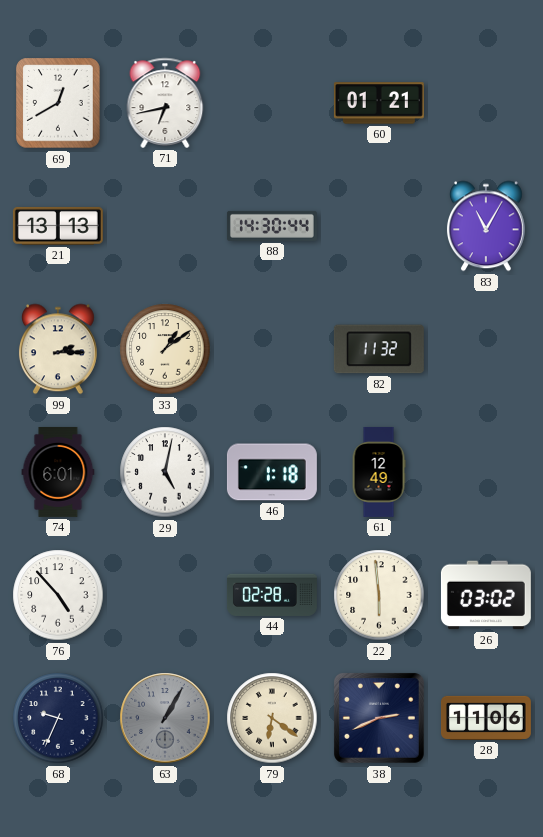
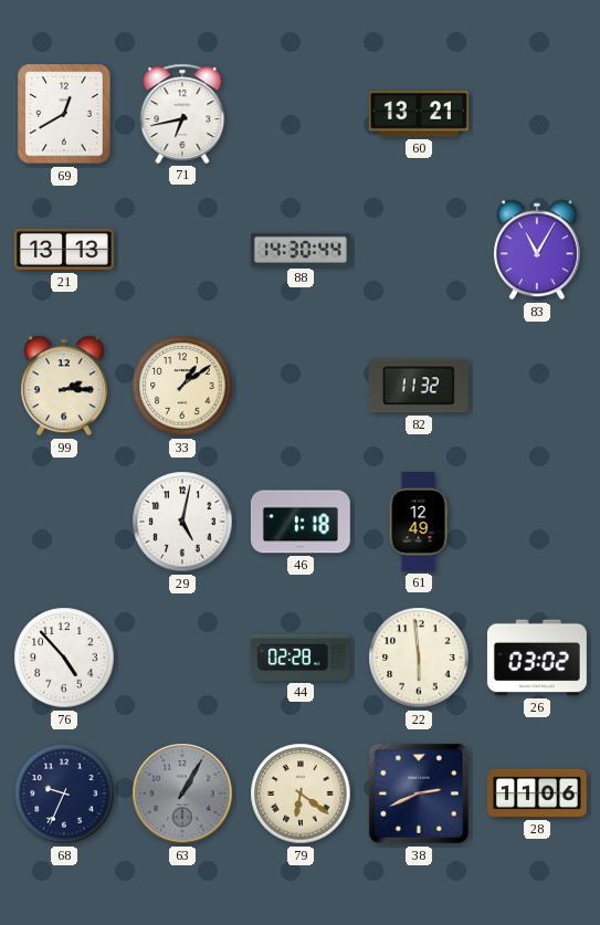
60: 01:21 -> 13:21 (419, 114)
74: 6:01 -> none (58, 472)
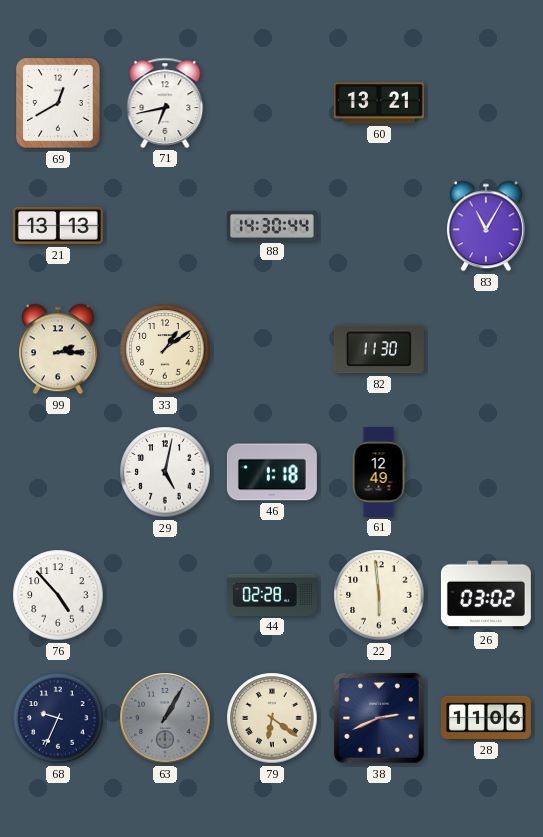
82: 11:32 -> 11:30 (379, 349)
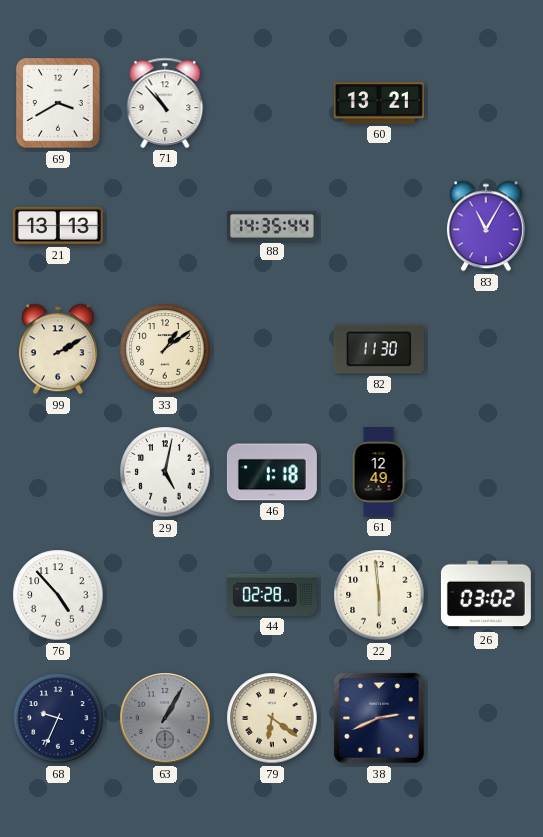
69: 12:40 -> 3:40 (58, 103)
71: 6:43 -> 10:53 (165, 103)
88: 14:30 -> 14:35 (272, 226)
99: 2:15 -> 2:10 (58, 349)
28: 11:06 -> none (486, 718)
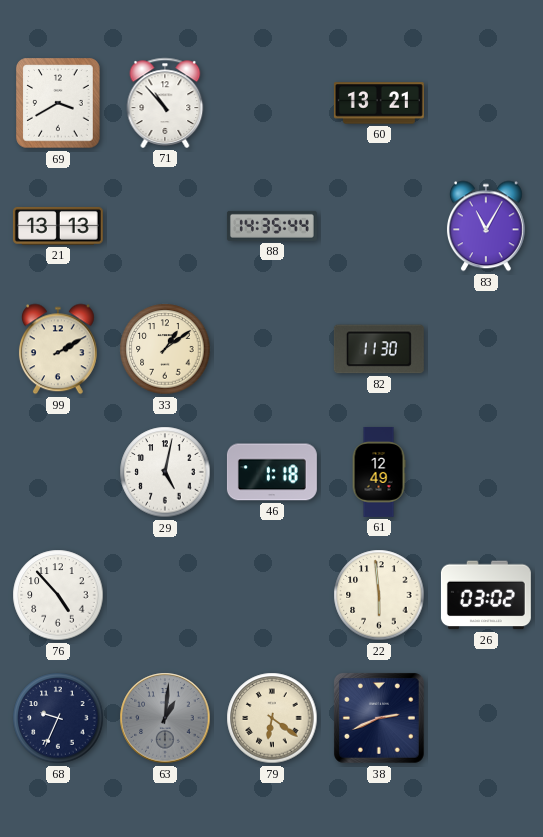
44: 02:28 -> none (272, 595)
63: 1:05 -> 1:01 (165, 718)
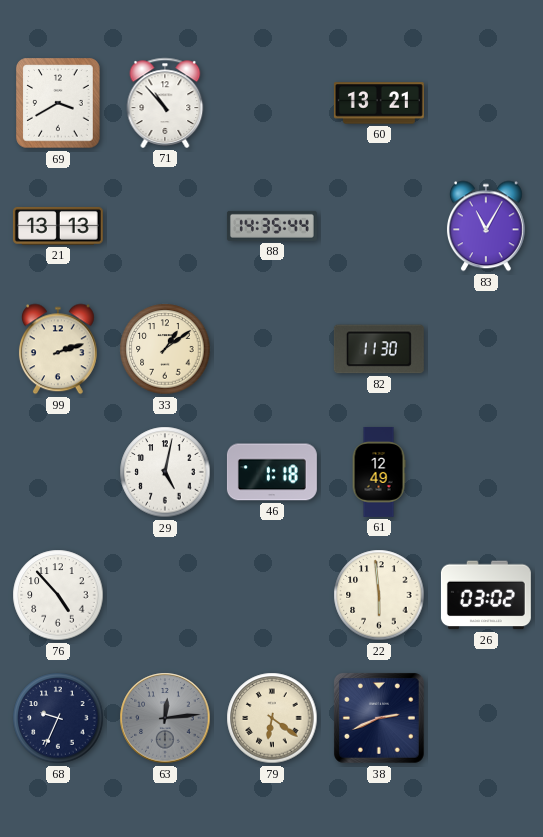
99: 2:10 -> 2:12 (58, 349)
63: 1:01 -> 12:14 (165, 718)
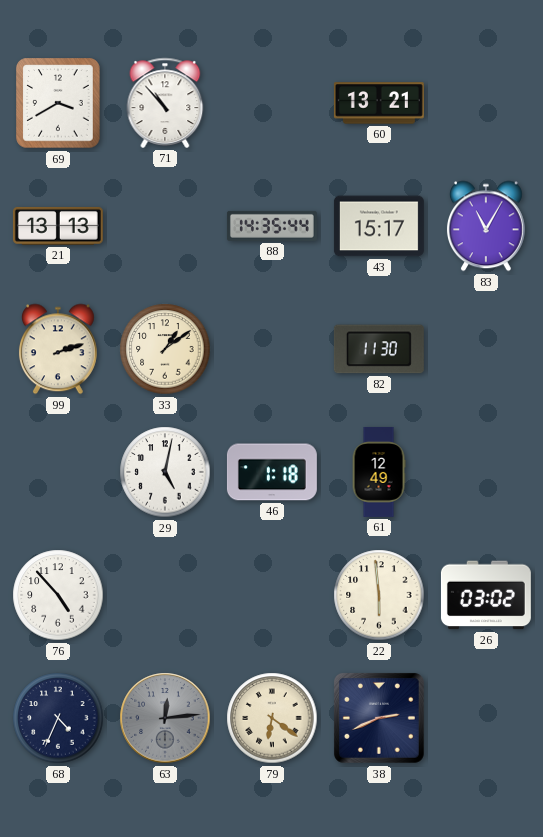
43: none -> 15:17 (379, 226)
68: 9:34 -> 4:34 (58, 718)
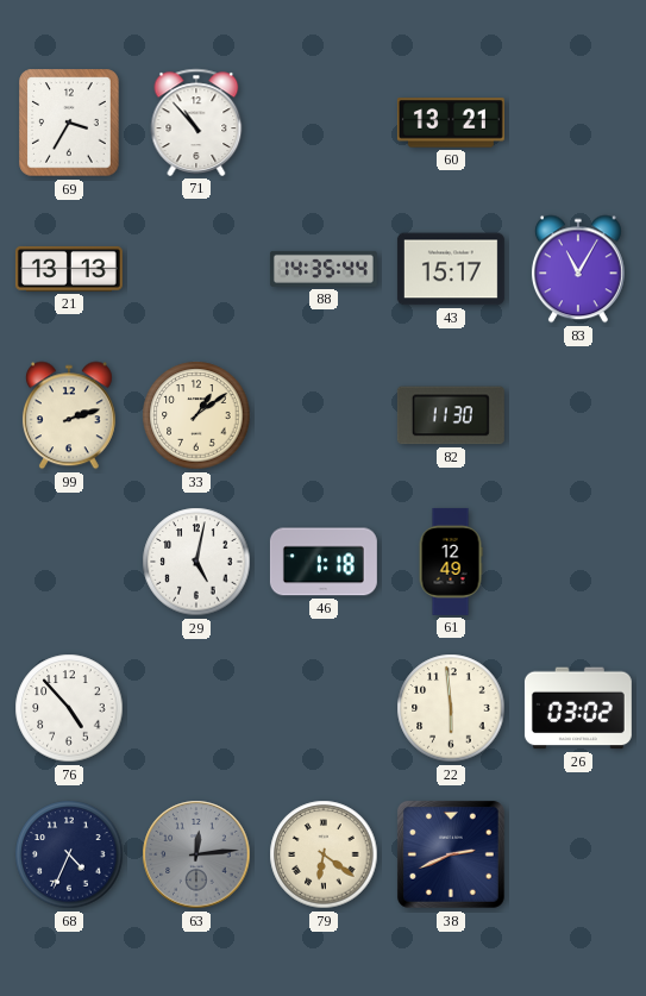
69: 3:40 -> 3:35 (69, 123)
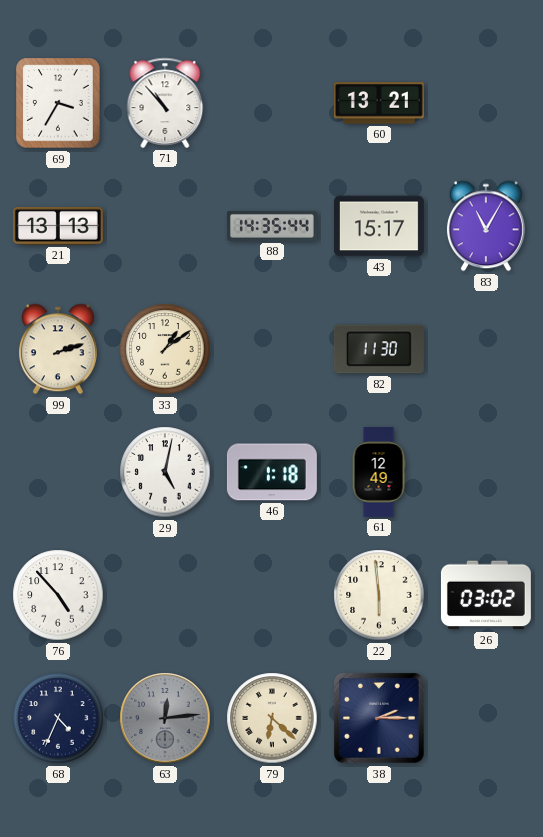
79: 6:21 -> 6:22 (272, 718)
38: 2:41 -> 2:15 (379, 718)
